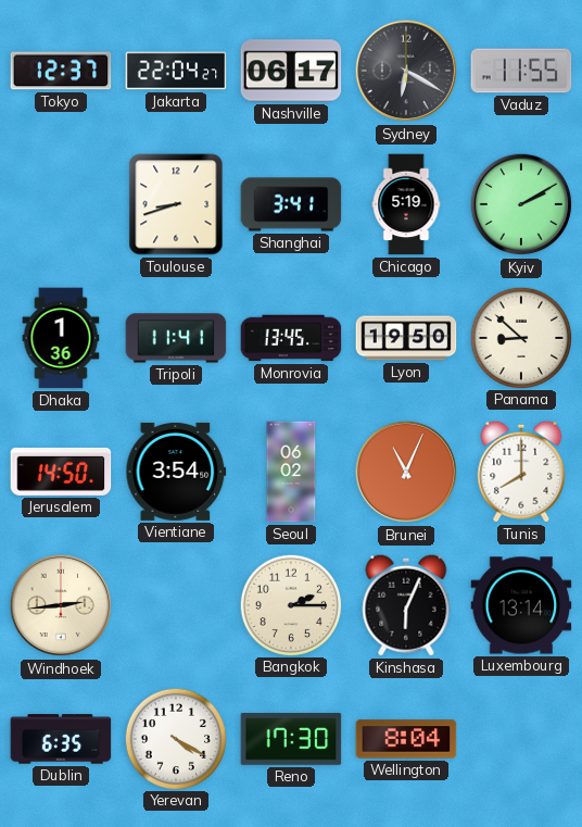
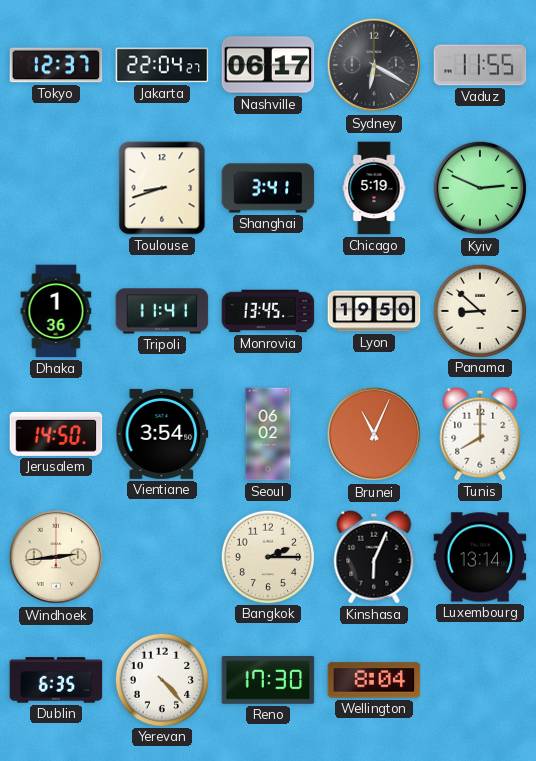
Kyiv: 2:10 -> 2:49 (480, 188)
Yerevan: 4:20 -> 4:23 (161, 679)
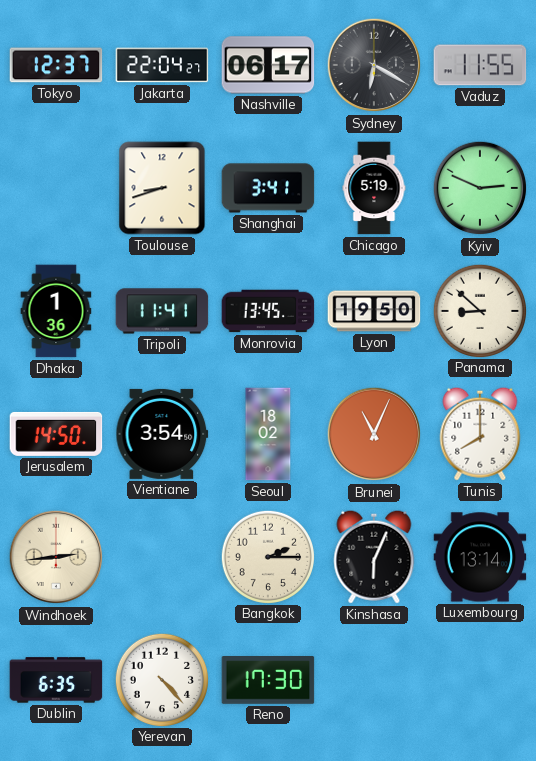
Seoul: 06:02 -> 18:02 (268, 434)
Wellington: 8:04 -> none (374, 680)
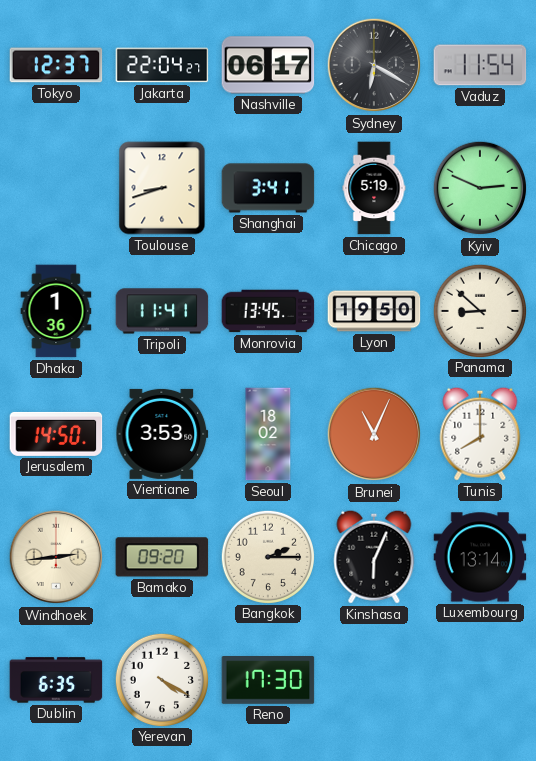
Vaduz: 11:55 -> 11:54 (480, 65)
Vientiane: 3:54 -> 3:53 (162, 434)
Bamako: none -> 09:20 (162, 557)
Yerevan: 4:23 -> 4:20 (161, 679)
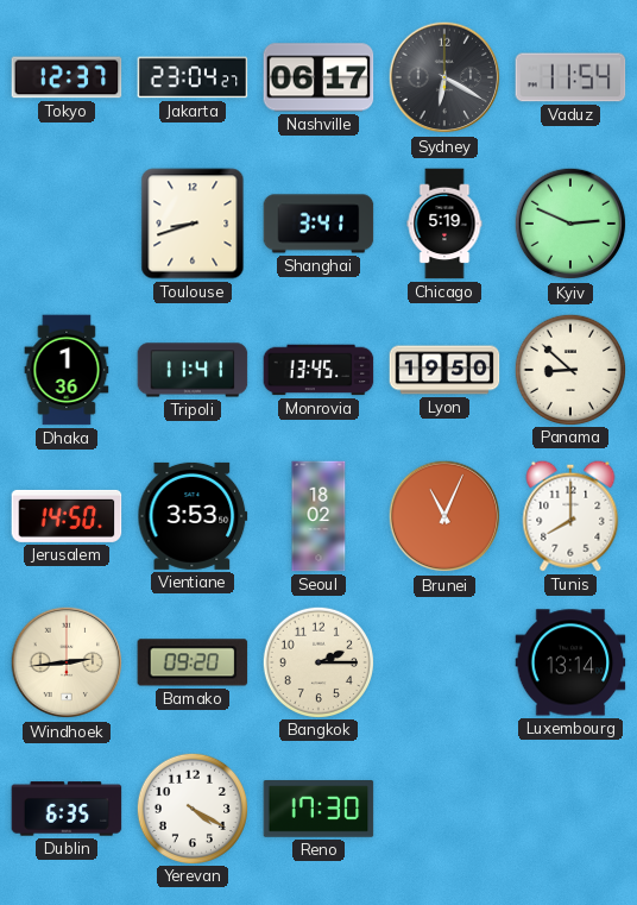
Jakarta: 22:04 -> 23:04 (193, 77)
Kinshasa: 6:04 -> none (374, 557)
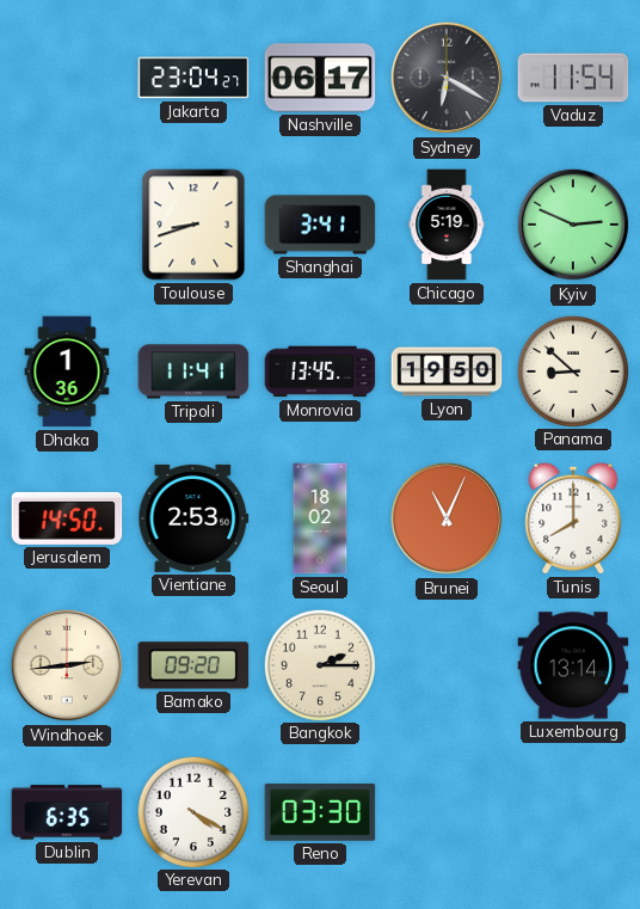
Tokyo: 12:37 -> none (67, 77)
Vientiane: 3:53 -> 2:53 (193, 518)
Reno: 17:30 -> 03:30 (320, 812)
